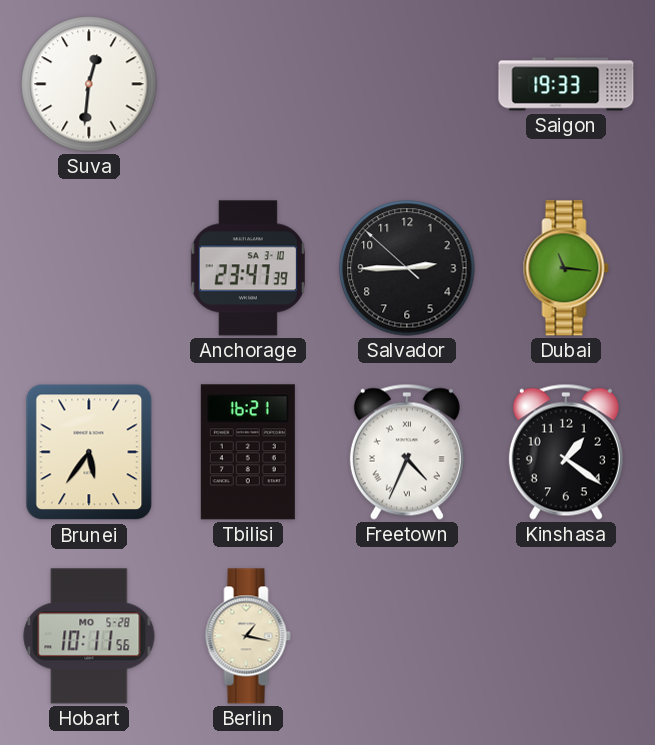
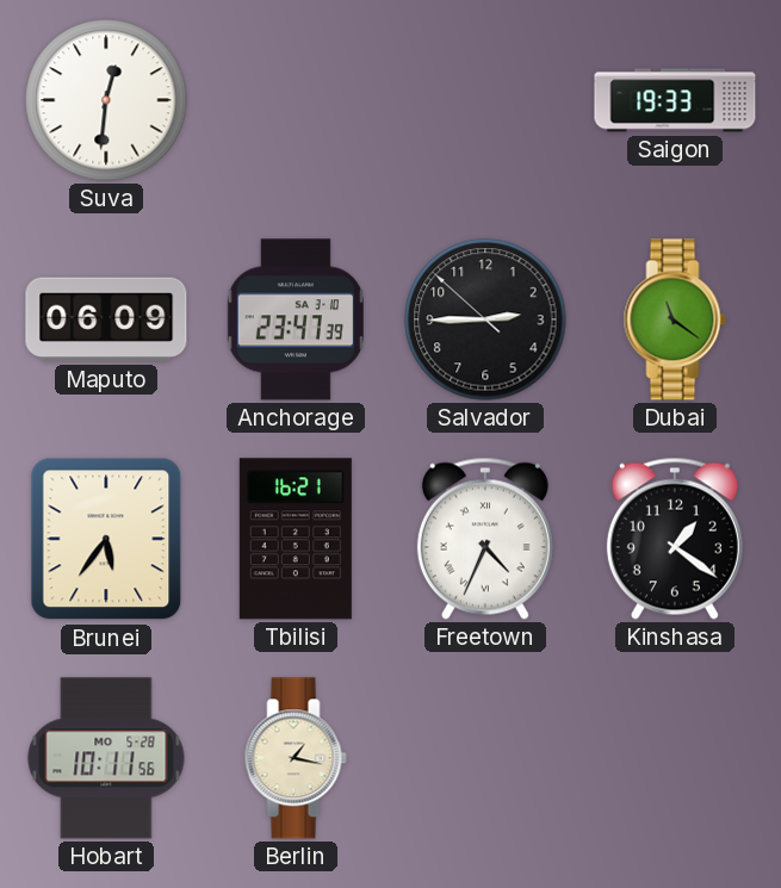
Maputo: none -> 06:09 (106, 319)
Dubai: 11:16 -> 11:21 (675, 319)
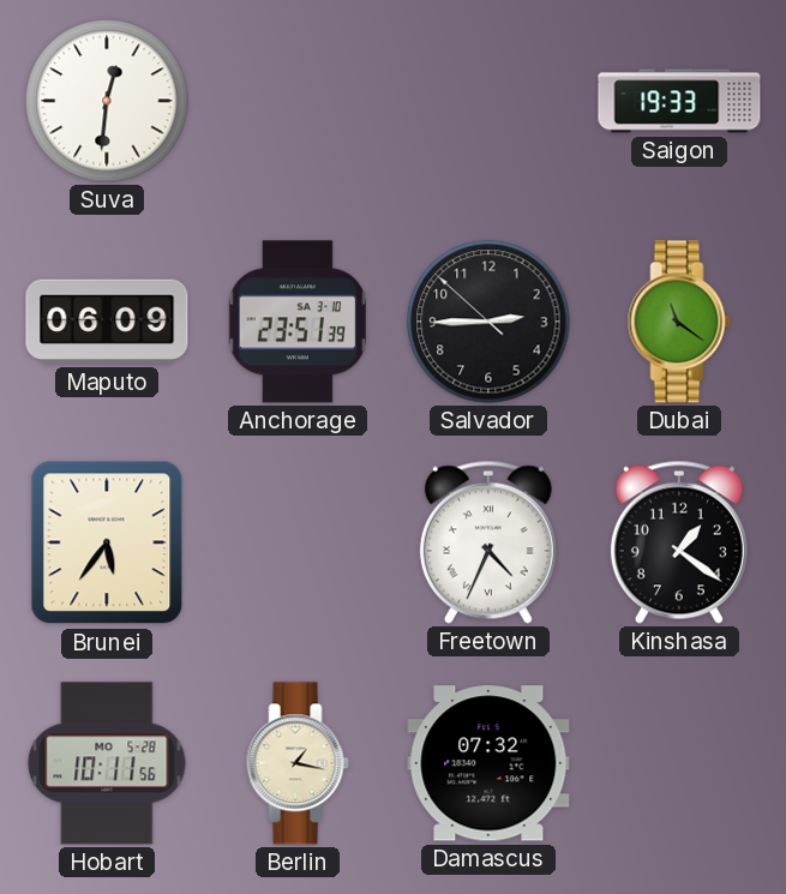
Anchorage: 23:47 -> 23:51 (298, 322)
Tbilisi: 16:21 -> none (296, 539)
Damascus: none -> 07:32 (488, 763)
